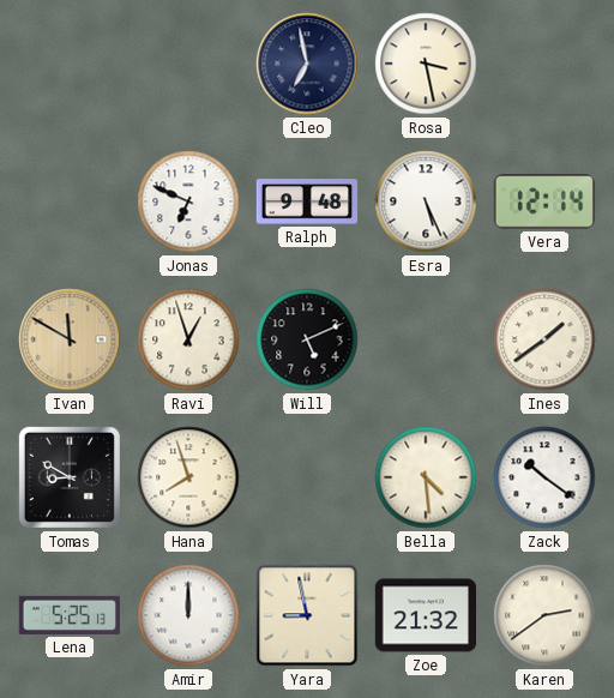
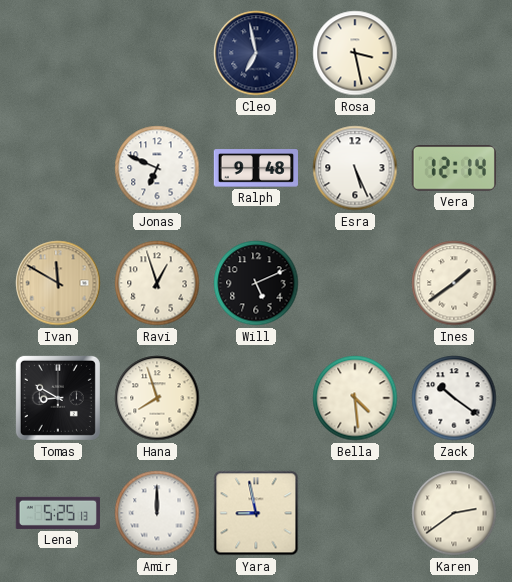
Zoe: 21:32 -> none (425, 615)
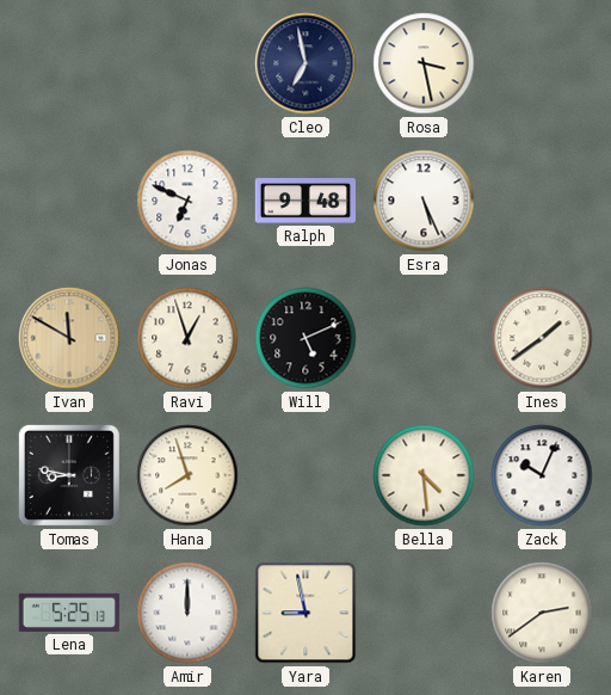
Vera: 12:14 -> none (454, 168)
Tomas: 8:50 -> 8:47 (69, 475)
Zack: 10:21 -> 10:04 (542, 475)
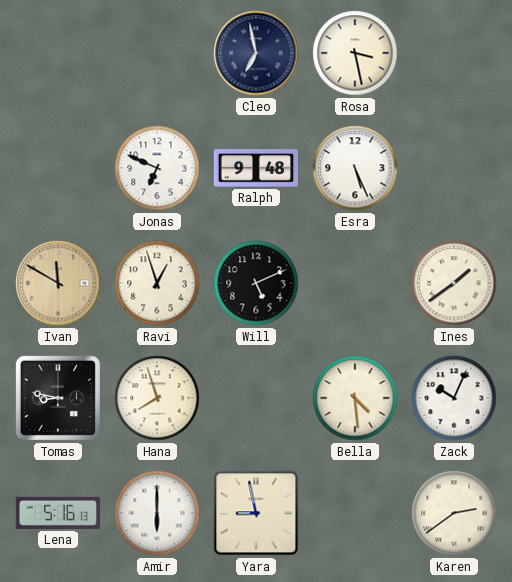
Lena: 5:25 -> 5:16 (58, 513)
Amir: 12:00 -> 6:00 (157, 513)
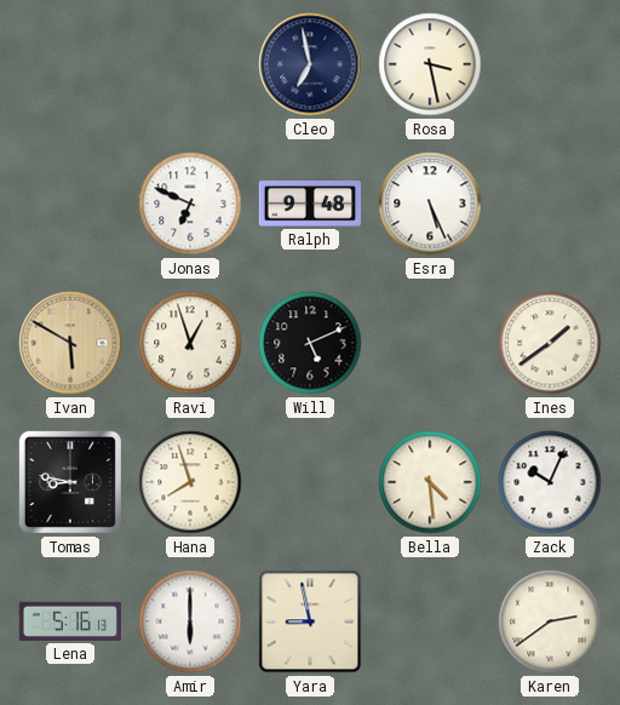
Ivan: 11:50 -> 5:50 (70, 343)
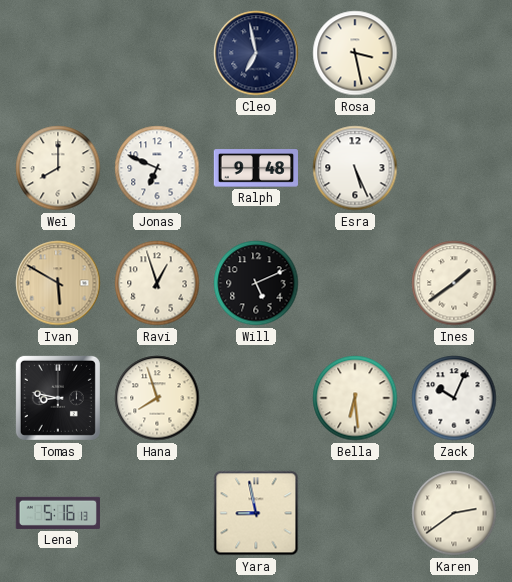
Wei: none -> 8:00 (58, 168)
Bella: 4:29 -> 6:29 (355, 398)
Amir: 6:00 -> none (190, 621)
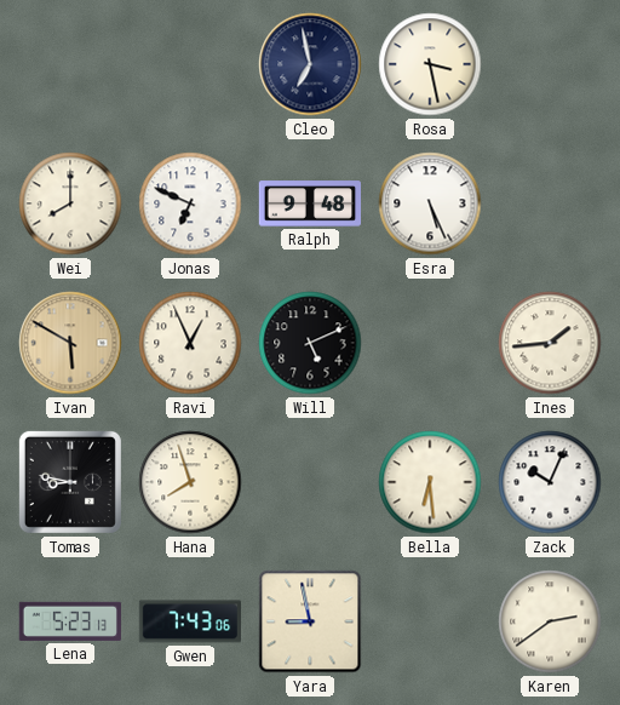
Ravi: 12:57 -> 12:56 (190, 343)
Ines: 1:39 -> 1:44 (550, 343)
Lena: 5:16 -> 5:23 (70, 621)
Gwen: none -> 7:43 (189, 621)
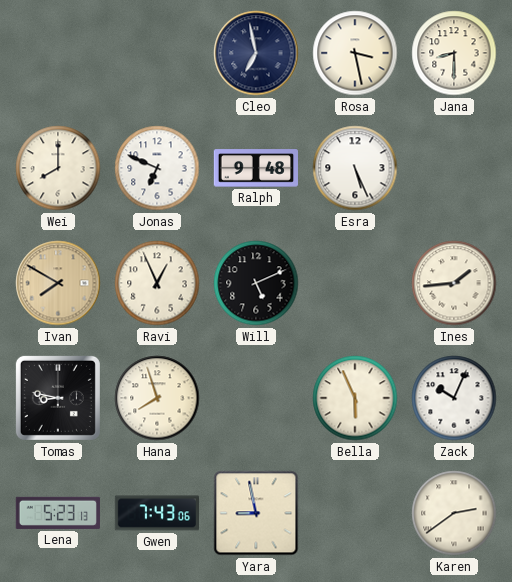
Jana: none -> 8:30 (454, 53)
Ivan: 5:50 -> 7:50 (58, 283)
Bella: 6:29 -> 5:56 (355, 398)
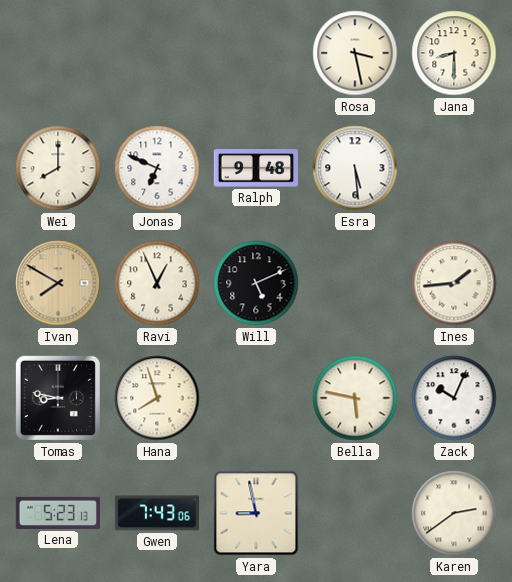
Cleo: 6:58 -> none (256, 53)
Esra: 5:26 -> 5:29 (355, 168)
Bella: 5:56 -> 5:47 (355, 398)
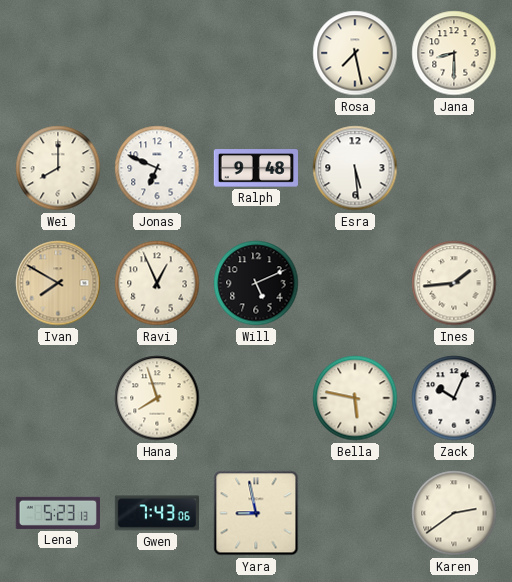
Rosa: 3:28 -> 7:28 (355, 53)
Tomas: 8:47 -> none (58, 398)
